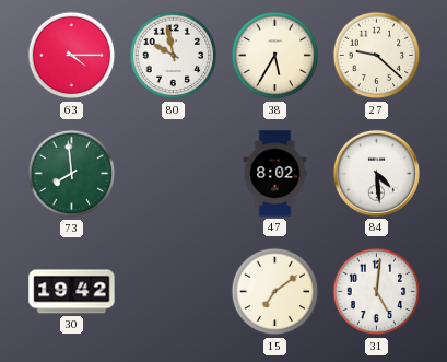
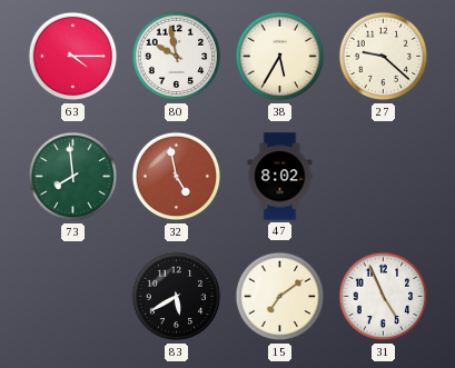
32: none -> 4:58 (177, 177)
84: 4:29 -> none (376, 173)
30: 19:42 -> none (72, 292)
83: none -> 5:40 (177, 297)
31: 5:01 -> 4:56 (384, 297)
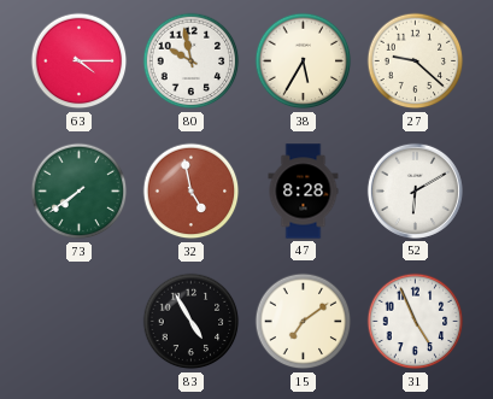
73: 7:59 -> 7:39 (80, 192)
47: 8:02 -> 8:28 (304, 192)
52: none -> 6:10 (415, 190)
83: 5:40 -> 4:55 (192, 322)
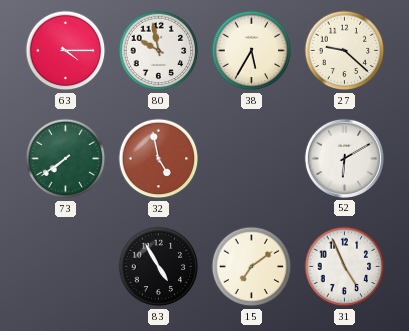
47: 8:28 -> none (304, 192)
